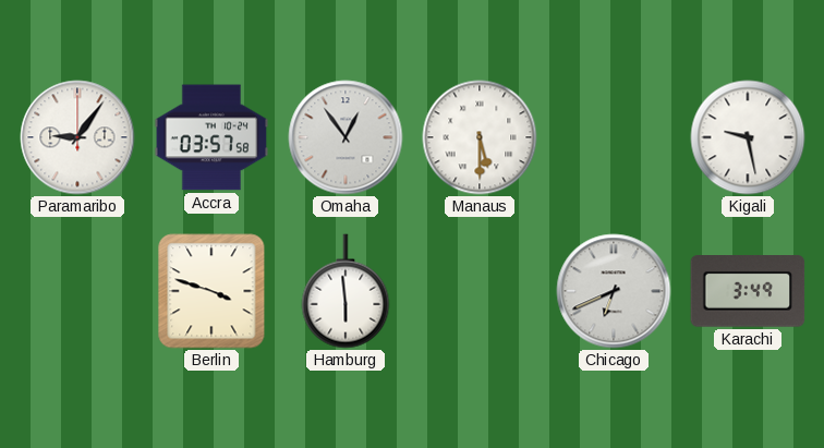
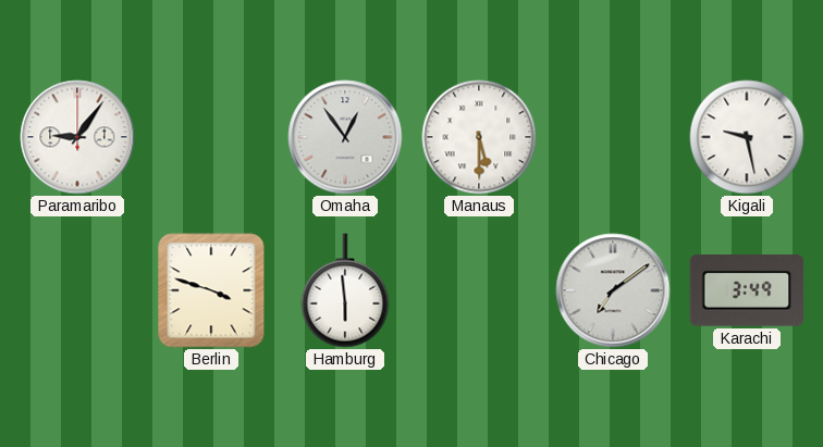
Accra: 03:57 -> none (211, 137)
Chicago: 6:41 -> 7:09 (613, 290)
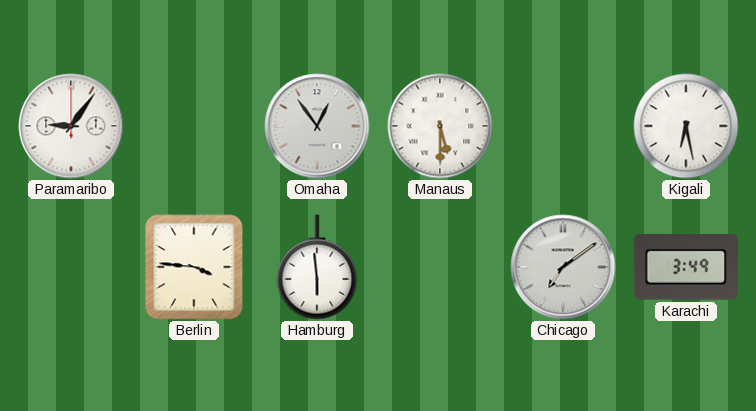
Kigali: 9:28 -> 6:28 (686, 126)
Berlin: 3:48 -> 3:46 (194, 267)
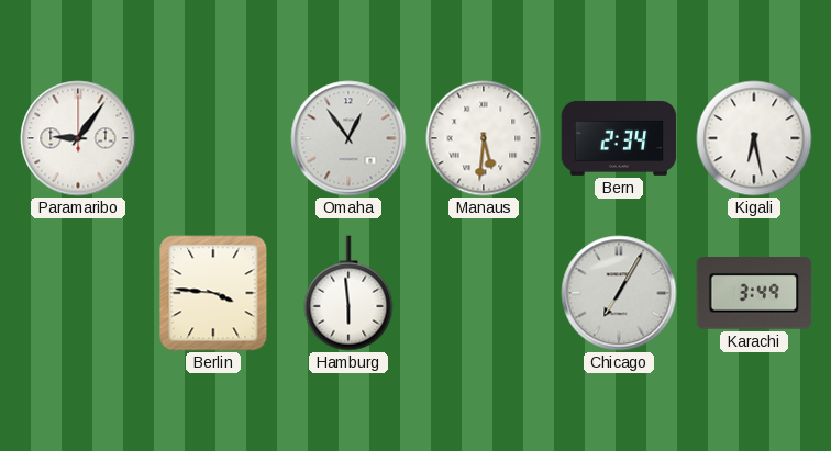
Manaus: 5:30 -> 5:31 (484, 138)
Bern: none -> 2:34 (619, 138)
Chicago: 7:09 -> 7:05 (619, 293)
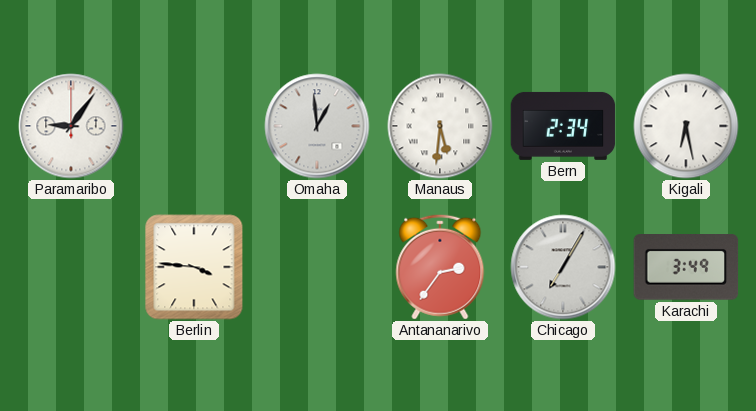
Omaha: 12:54 -> 12:59 (317, 126)
Hamburg: 5:59 -> none (348, 293)
Antananarivo: none -> 2:36 (440, 267)
